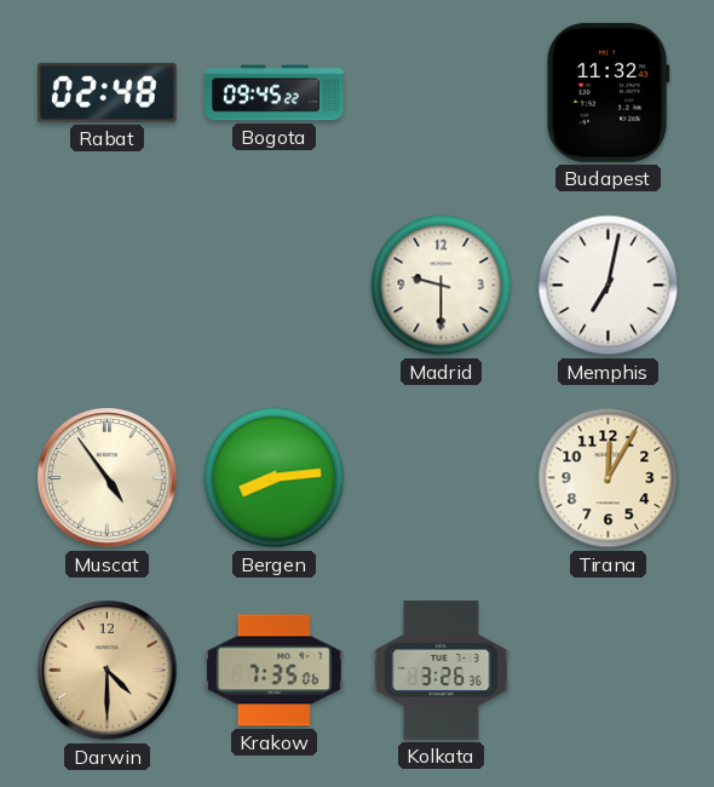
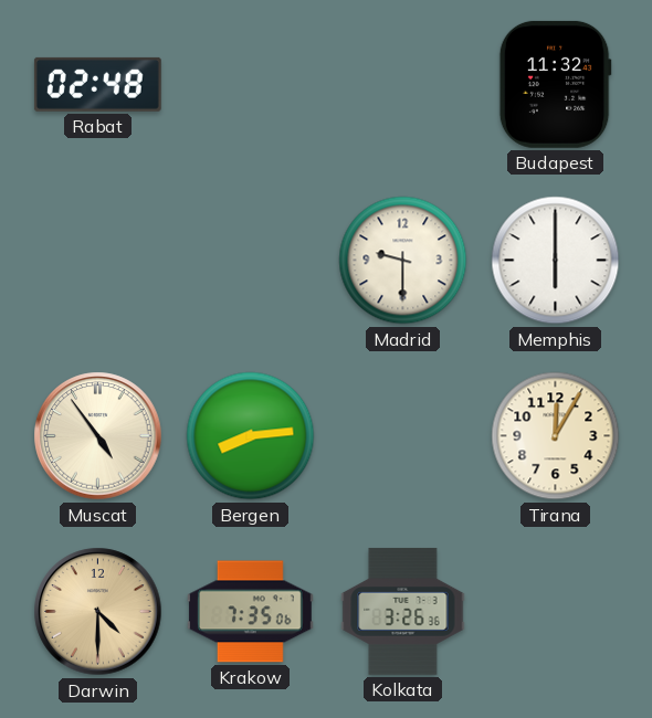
Bogota: 09:45 -> none (275, 93)
Memphis: 7:02 -> 6:00 (556, 261)
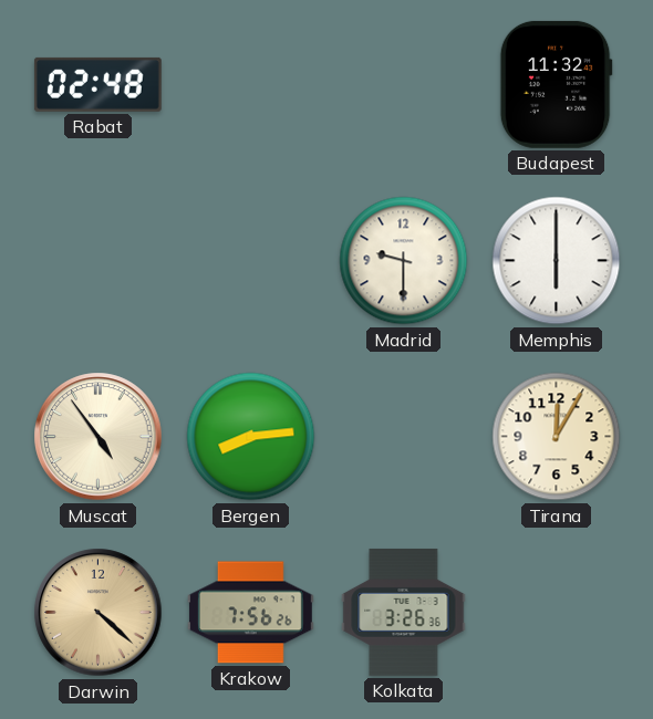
Darwin: 4:30 -> 4:22 (99, 613)
Krakow: 7:35 -> 7:56 (250, 613)
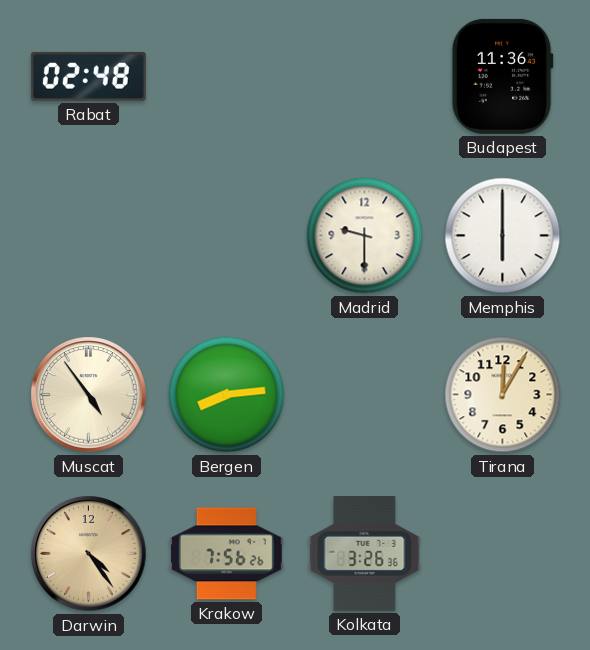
Budapest: 11:32 -> 11:36 (502, 76)
Darwin: 4:22 -> 4:24 (89, 554)
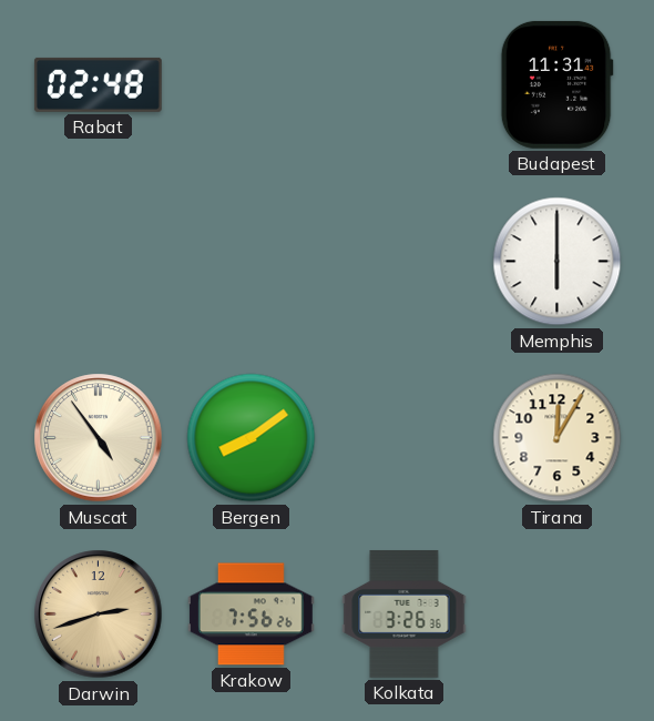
Budapest: 11:36 -> 11:31 (556, 84)
Madrid: 9:30 -> none (365, 236)
Bergen: 8:14 -> 8:09 (252, 438)
Darwin: 4:24 -> 2:42 (99, 615)
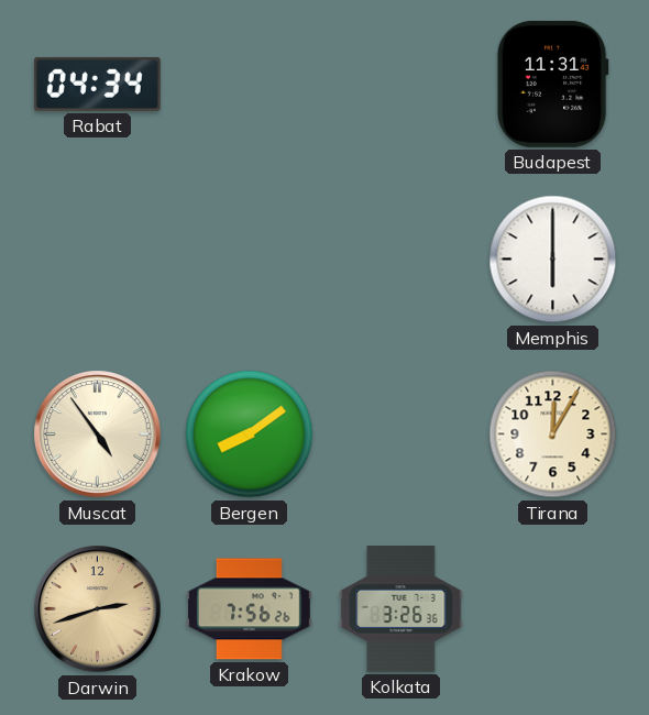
Rabat: 02:48 -> 04:34 (97, 84)
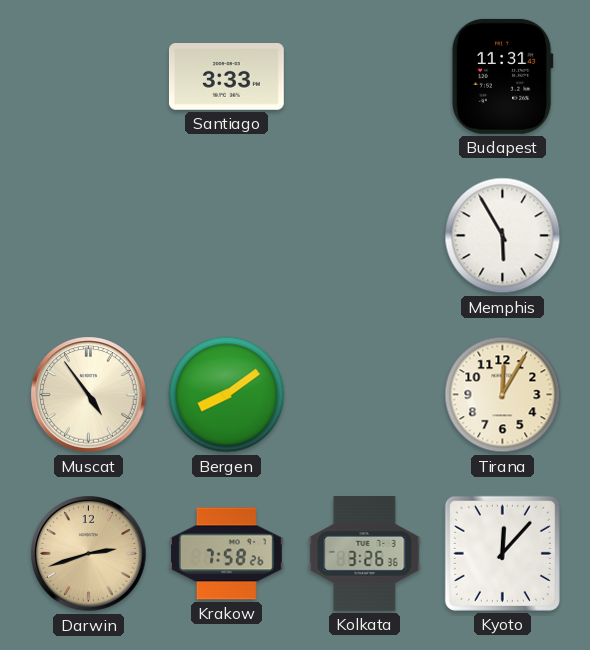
Rabat: 04:34 -> none (97, 84)
Santiago: none -> 3:33 (226, 77)
Memphis: 6:00 -> 5:55 (503, 236)
Krakow: 7:56 -> 7:58 (226, 554)
Kyoto: none -> 12:07 (502, 553)
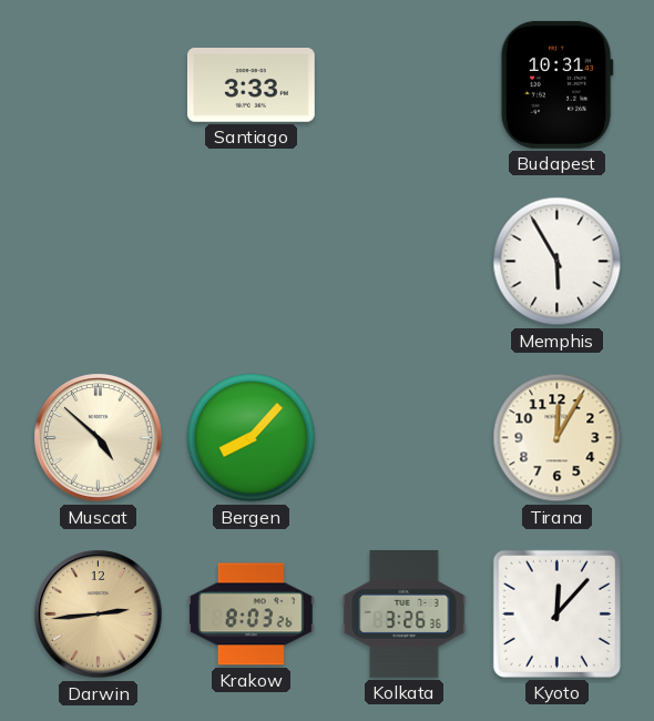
Budapest: 11:31 -> 10:31 (556, 84)
Muscat: 4:54 -> 4:52 (99, 438)
Bergen: 8:09 -> 8:07 (252, 438)
Darwin: 2:42 -> 2:44 (99, 615)
Krakow: 7:58 -> 8:03 (251, 615)
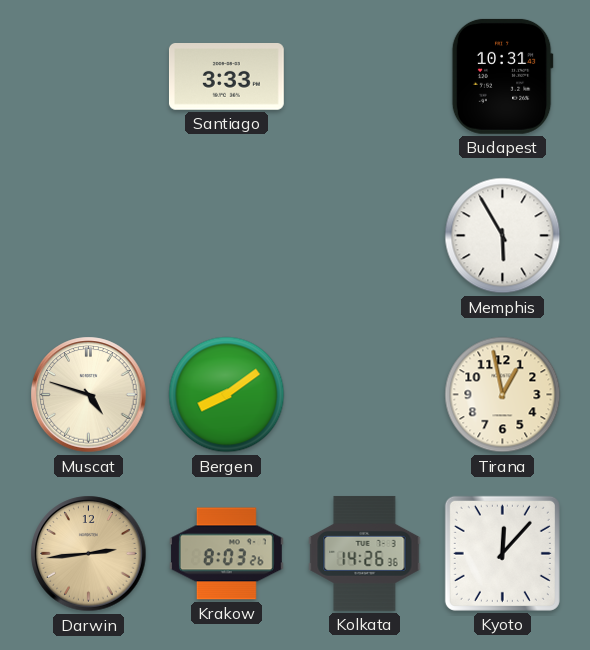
Muscat: 4:52 -> 4:48 (89, 395)
Bergen: 8:07 -> 8:09 (227, 395)
Tirana: 12:05 -> 12:58 (503, 395)
Kolkata: 3:26 -> 14:26 (365, 553)
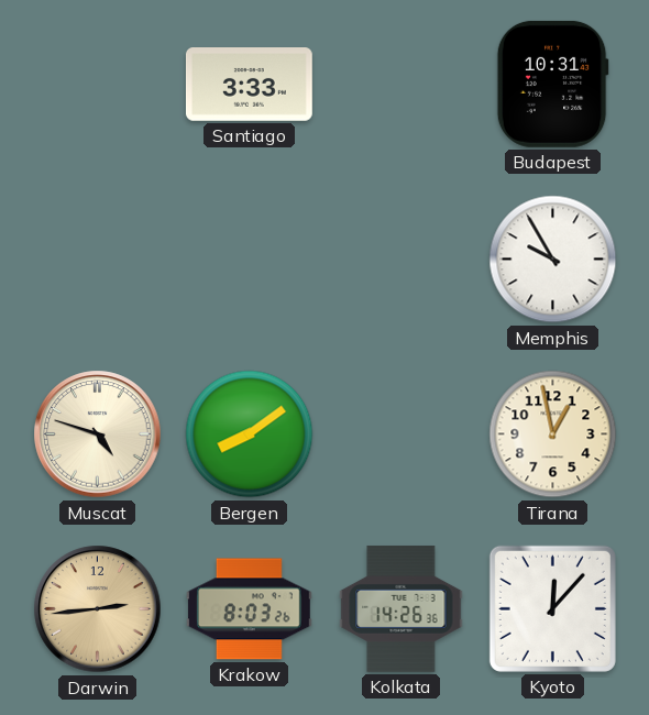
Memphis: 5:55 -> 9:55 (553, 260)
